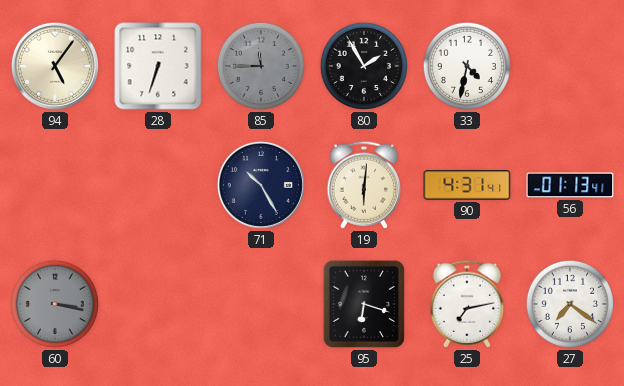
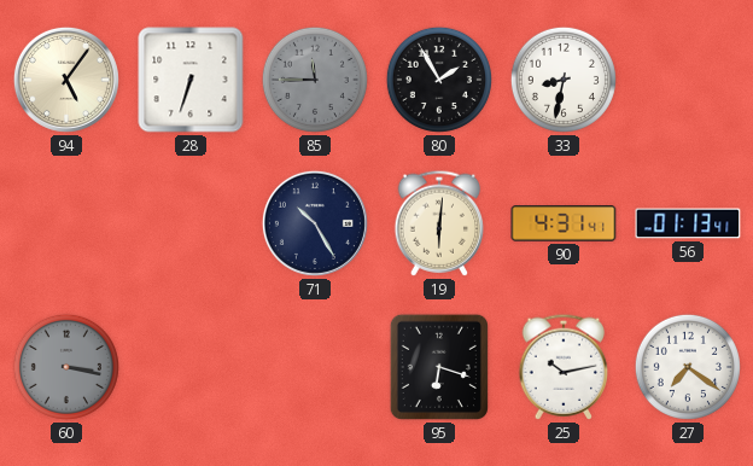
33: 4:32 -> 8:32 (564, 80)
25: 7:13 -> 10:13 (564, 367)
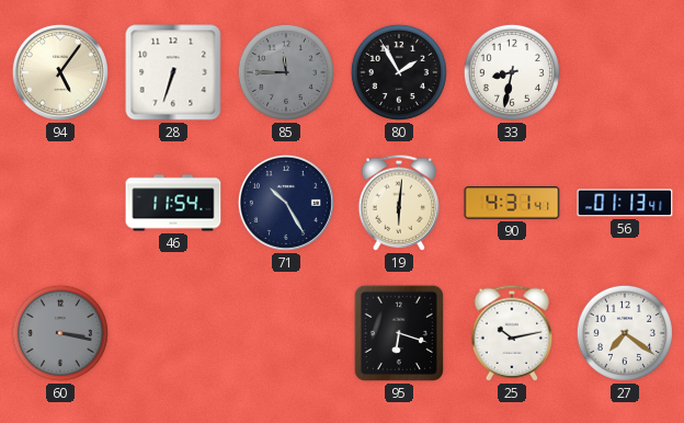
46: none -> 11:54 (173, 203)
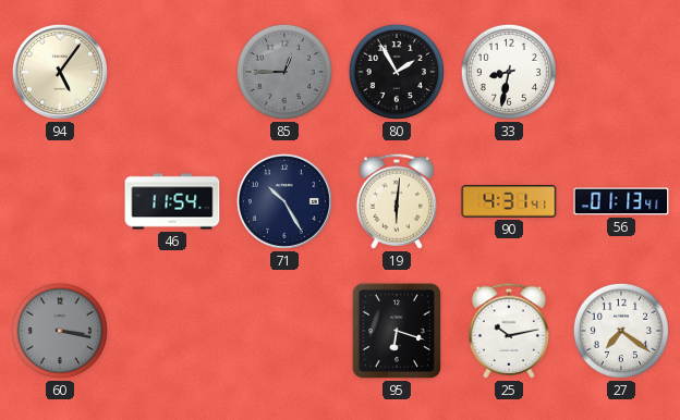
28: 6:33 -> none (173, 72)
85: 11:45 -> 12:45 (284, 72)
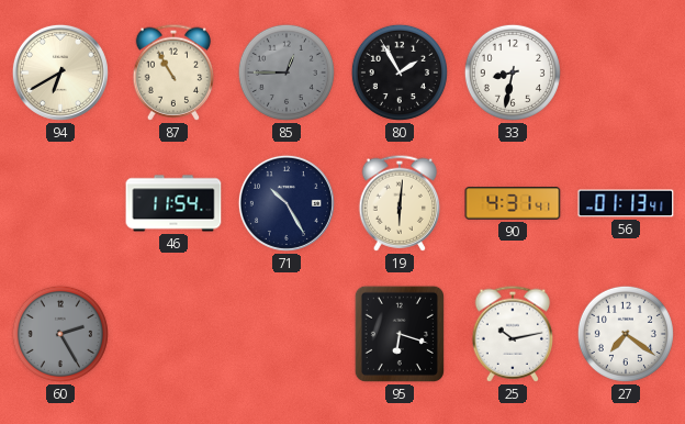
94: 5:06 -> 6:40 (60, 72)
87: none -> 10:55 (173, 72)
60: 3:17 -> 2:25 (60, 334)
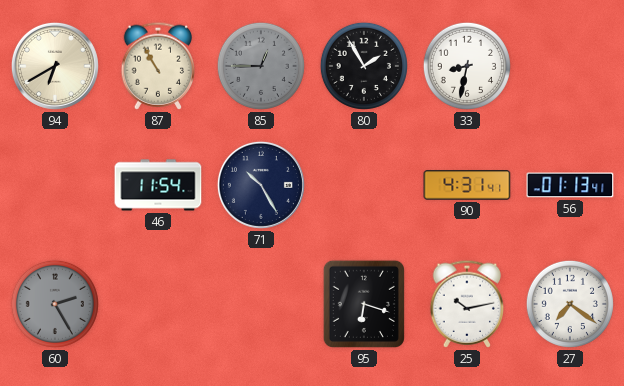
19: 6:01 -> none (400, 203)
